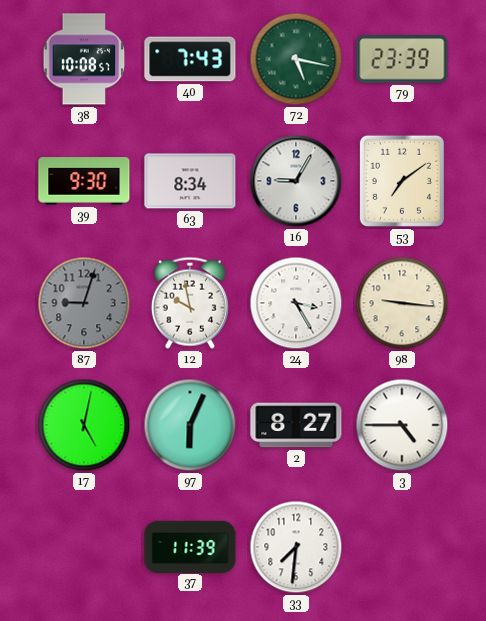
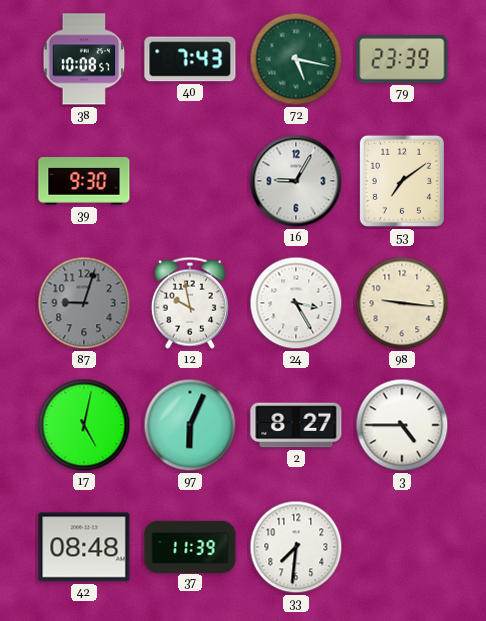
63: 8:34 -> none (190, 181)
42: none -> 08:48 (84, 547)
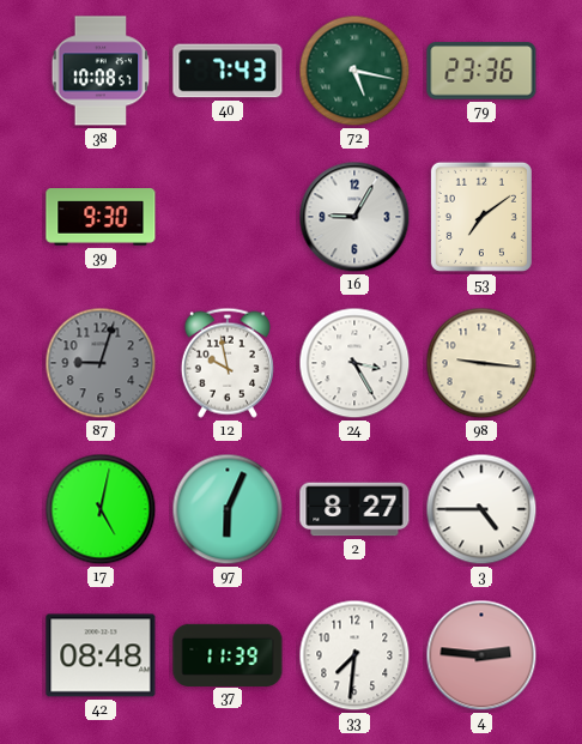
79: 23:39 -> 23:36 (481, 71)
4: none -> 2:46 (481, 655)
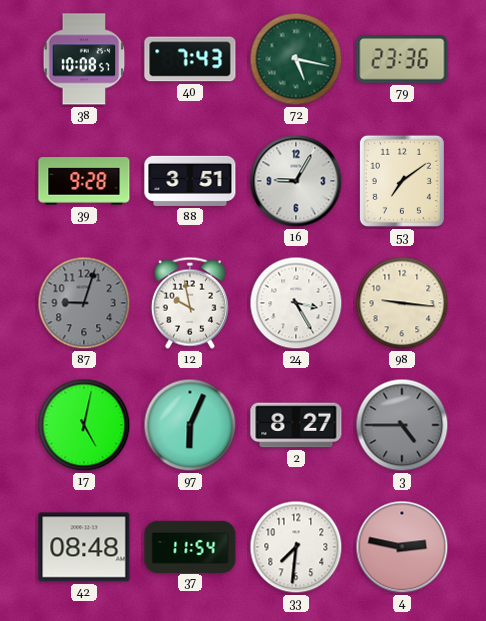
39: 9:30 -> 9:28 (84, 181)
88: none -> 3:51 (190, 181)
3 dial: white -> grey (402, 425)
37: 11:39 -> 11:54 (190, 546)
4: 2:46 -> 2:47 (402, 547)
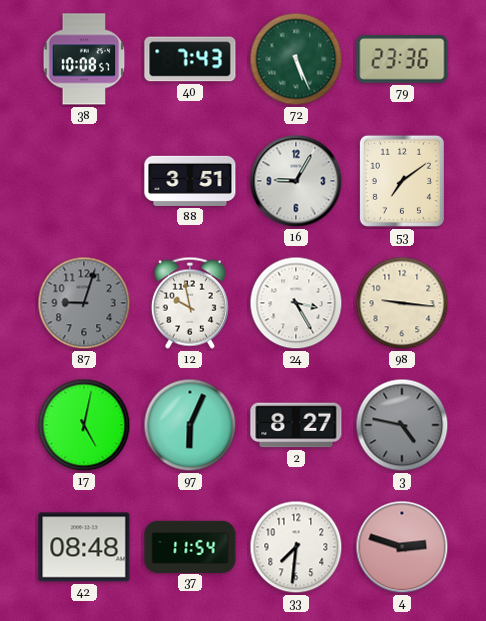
72: 5:17 -> 5:26 (296, 59)
39: 9:28 -> none (84, 181)
3: 4:45 -> 4:47 (402, 425)
4: 2:47 -> 2:48 (402, 547)
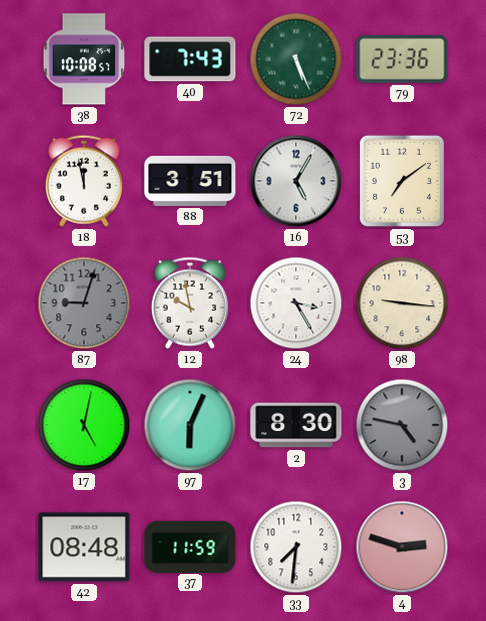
18: none -> 11:58 (84, 181)
16: 9:05 -> 5:05 (296, 181)
2: 8:27 -> 8:30 (296, 425)
37: 11:54 -> 11:59 (190, 546)
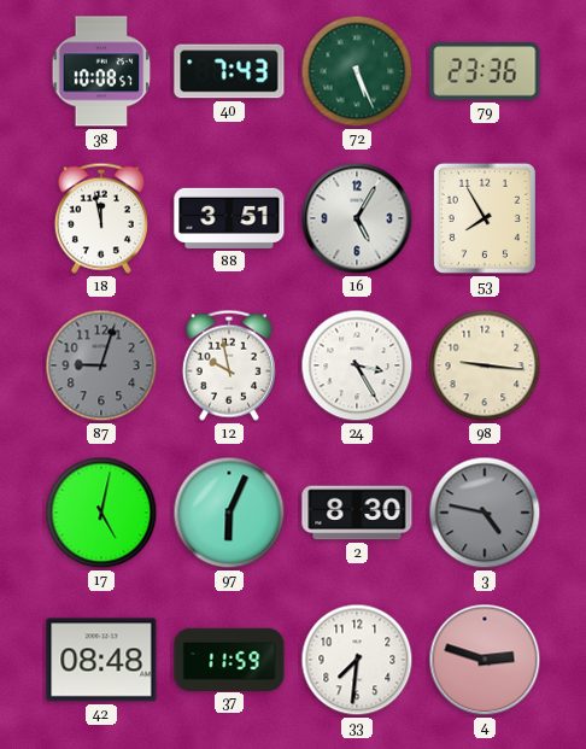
53: 7:09 -> 7:55 (485, 218)
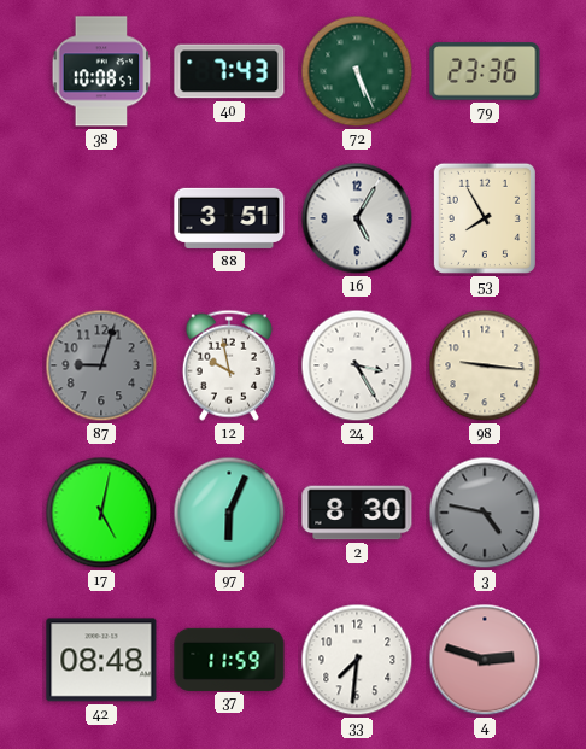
18: 11:58 -> none (101, 218)
